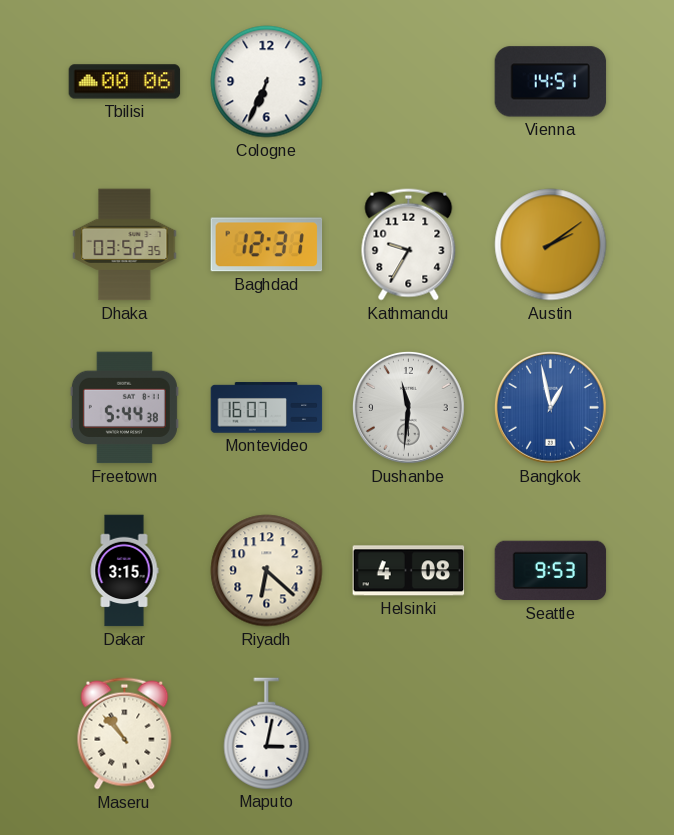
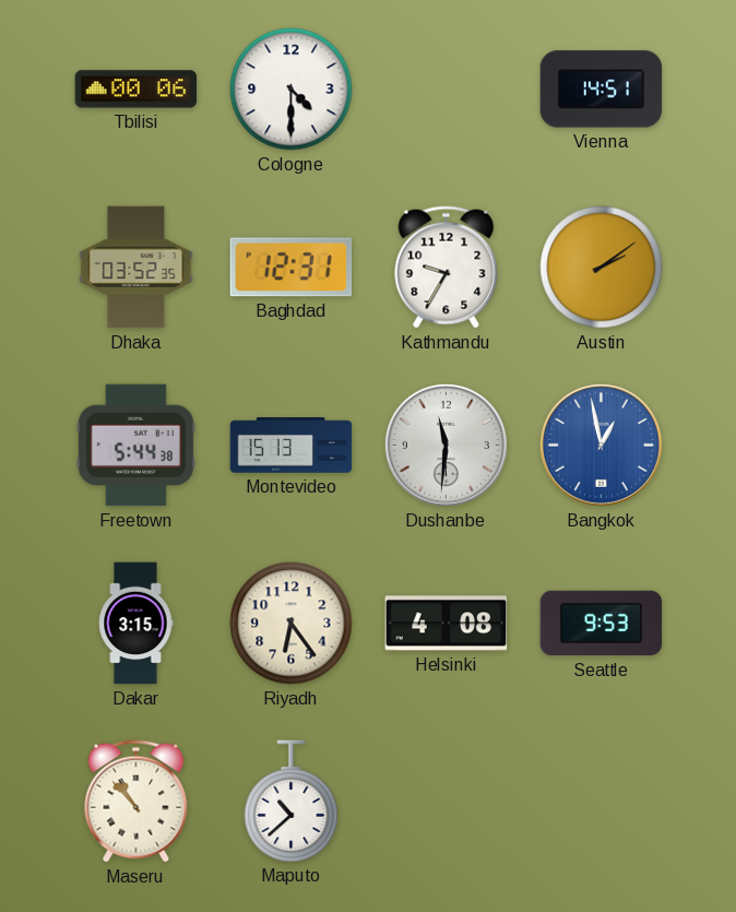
Cologne: 6:34 -> 4:30 (292, 90)
Montevideo: 16:07 -> 15:13 (292, 446)
Riyadh: 6:22 -> 6:24 (292, 624)
Maputo: 3:02 -> 10:38 (292, 801)
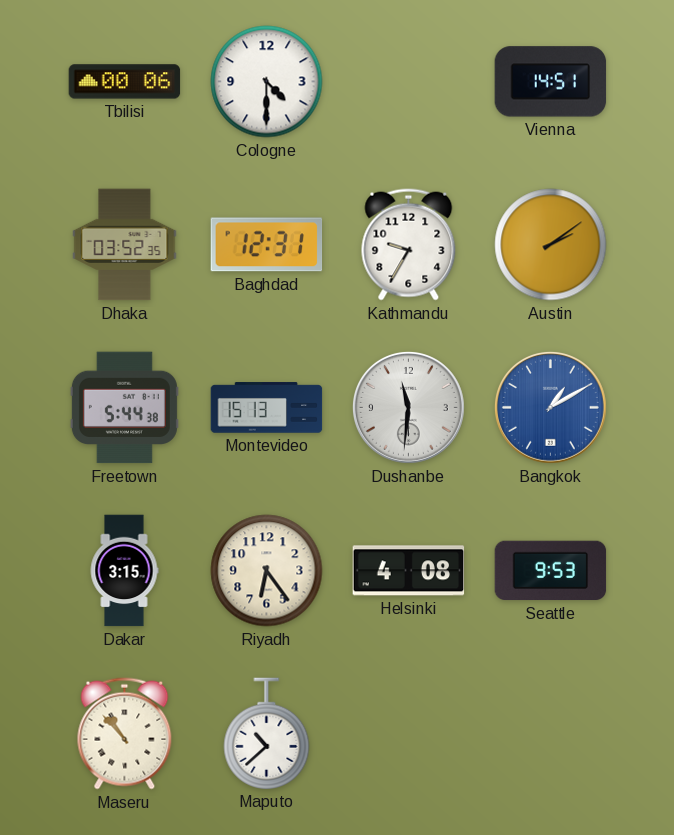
Bangkok: 12:58 -> 1:10 (550, 407)
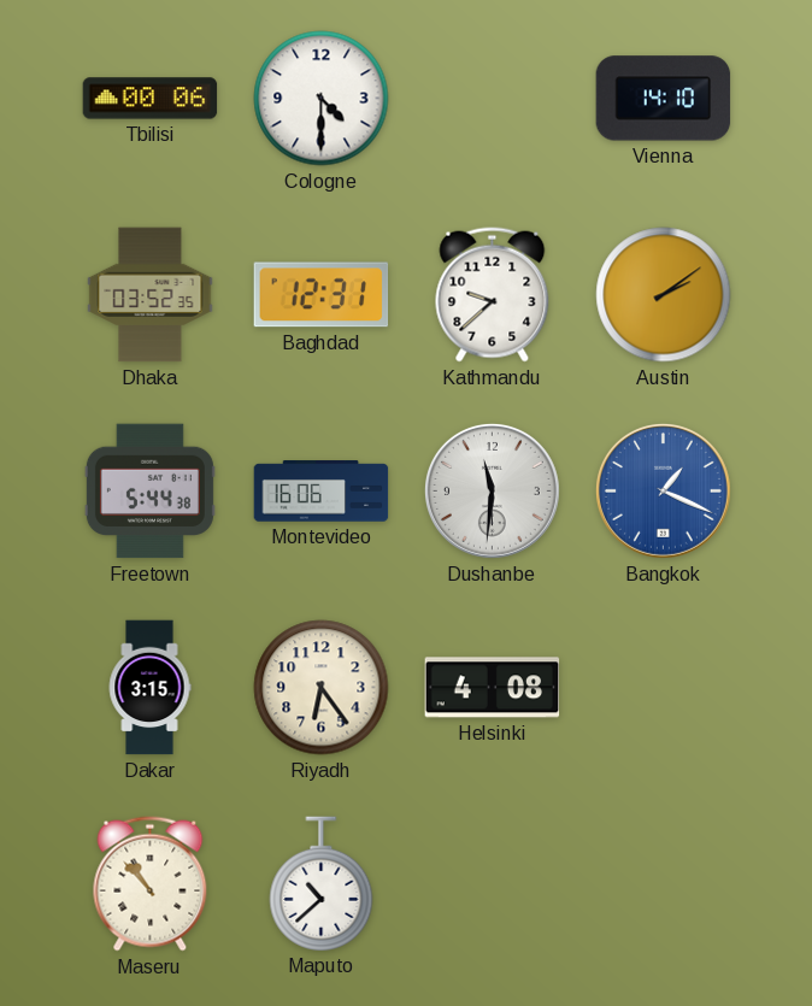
Vienna: 14:51 -> 14:10 (664, 99)
Kathmandu: 9:35 -> 9:38 (493, 295)
Montevideo: 15:13 -> 16:06 (322, 492)
Bangkok: 1:10 -> 1:19 (663, 490)
Seattle: 9:53 -> none (551, 571)
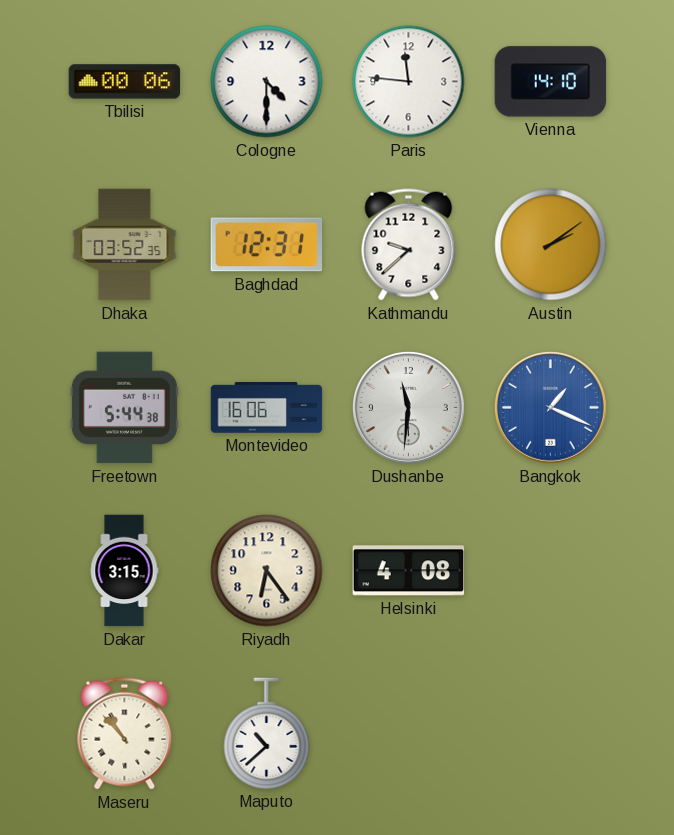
Paris: none -> 11:46 (409, 82)
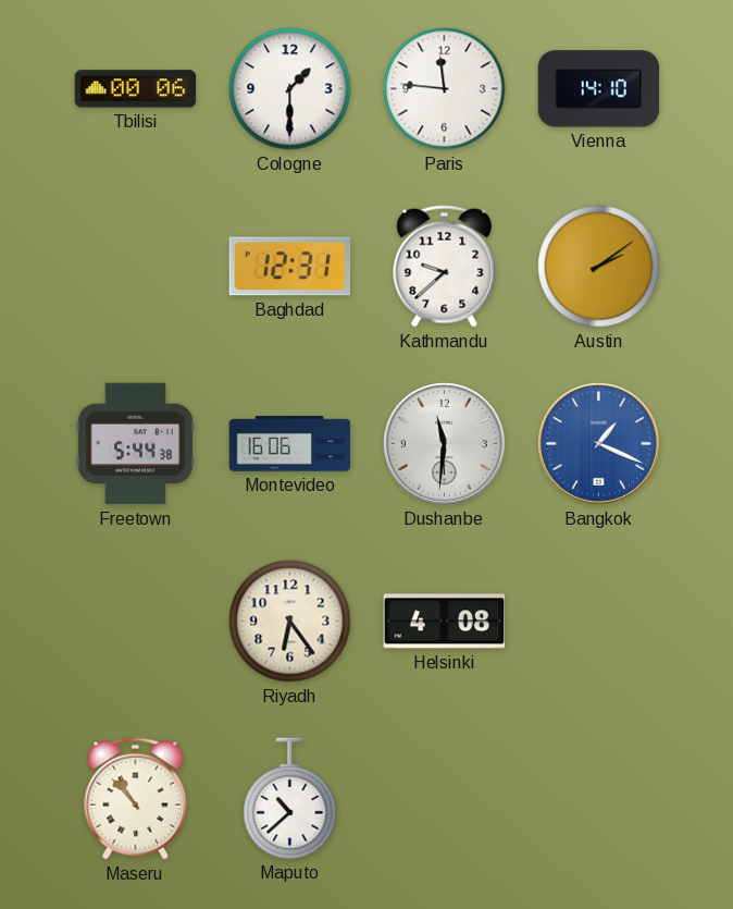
Cologne: 4:30 -> 1:30 (290, 89)
Dhaka: 03:52 -> none (125, 245)
Dakar: 3:15 -> none (124, 571)
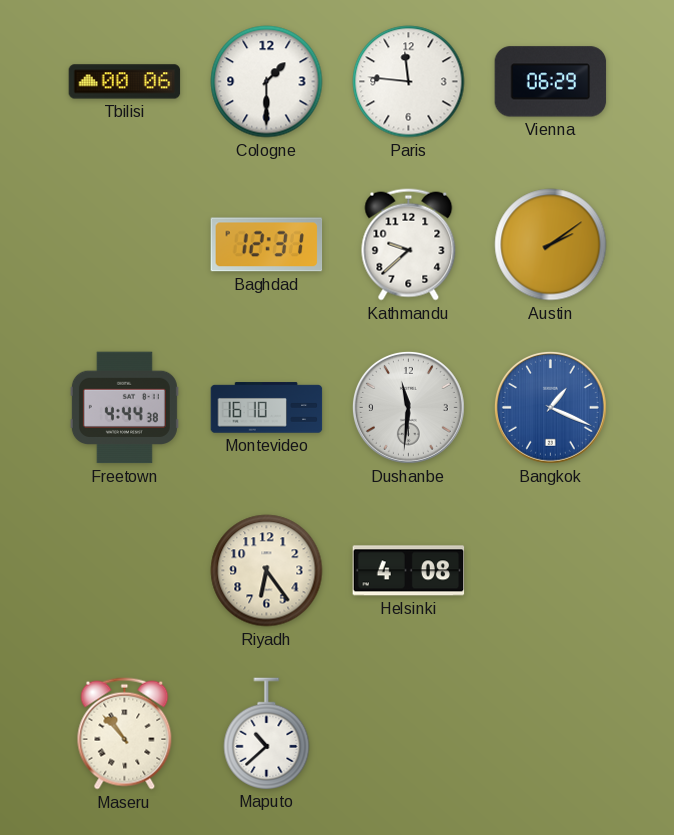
Vienna: 14:10 -> 06:29 (551, 82)
Freetown: 5:44 -> 4:44 (124, 408)
Montevideo: 16:06 -> 16:10 (267, 408)
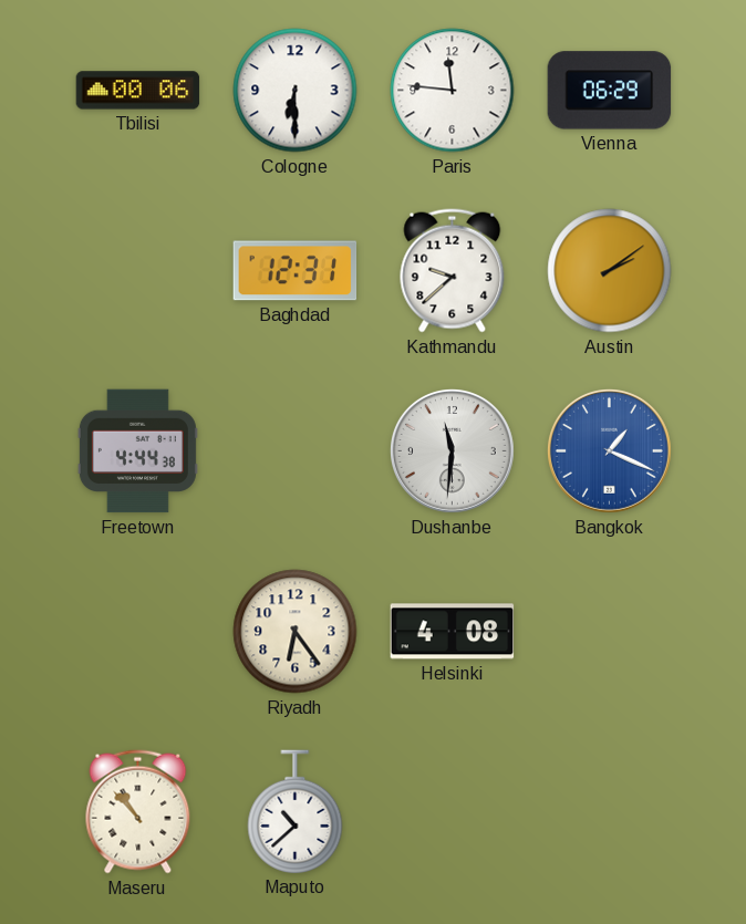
Cologne: 1:30 -> 6:30 (296, 91)
Montevideo: 16:10 -> none (267, 408)
